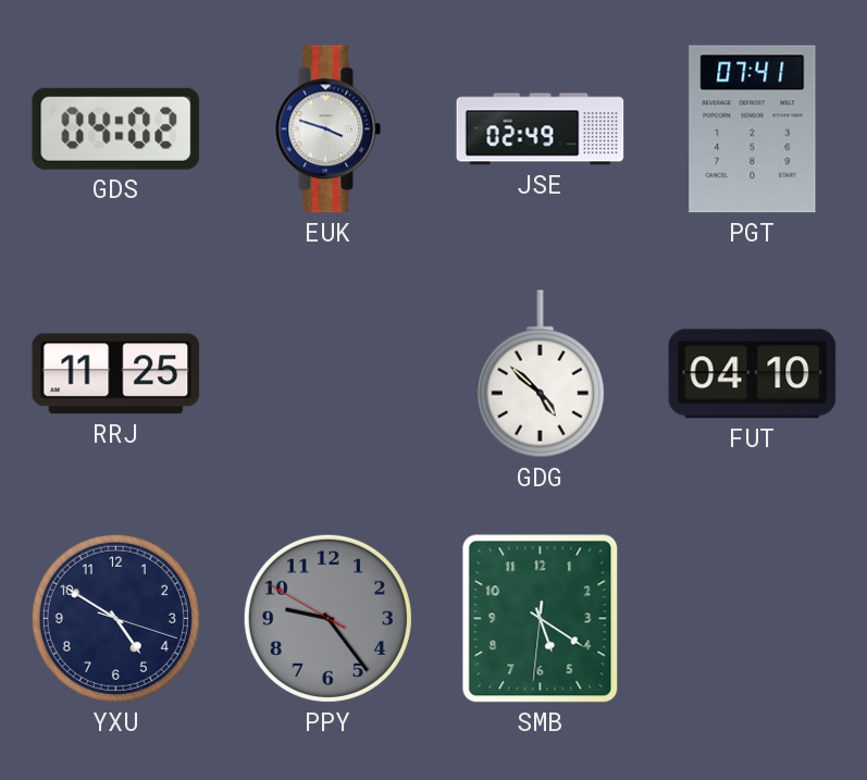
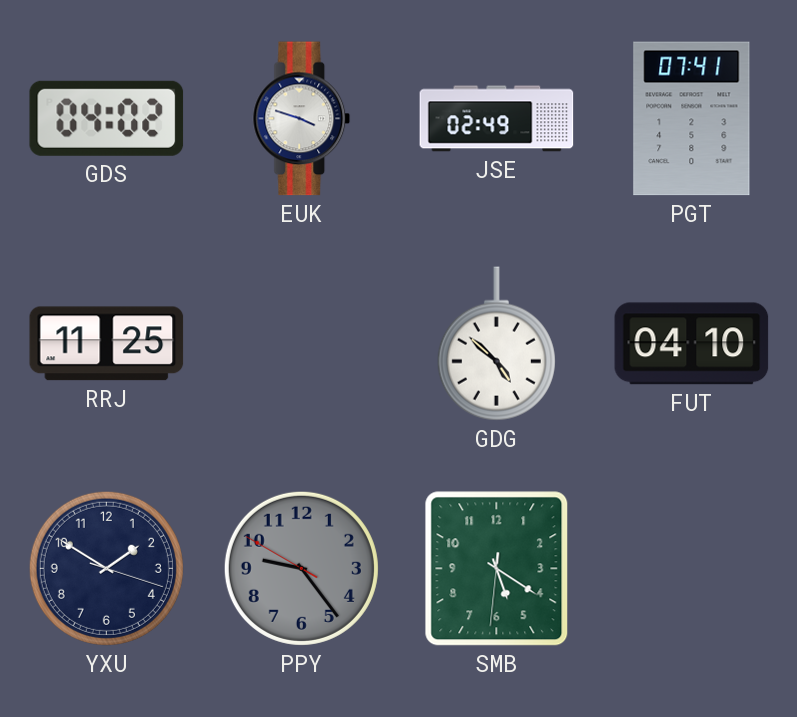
YXU: 4:50 -> 1:50 (106, 568)
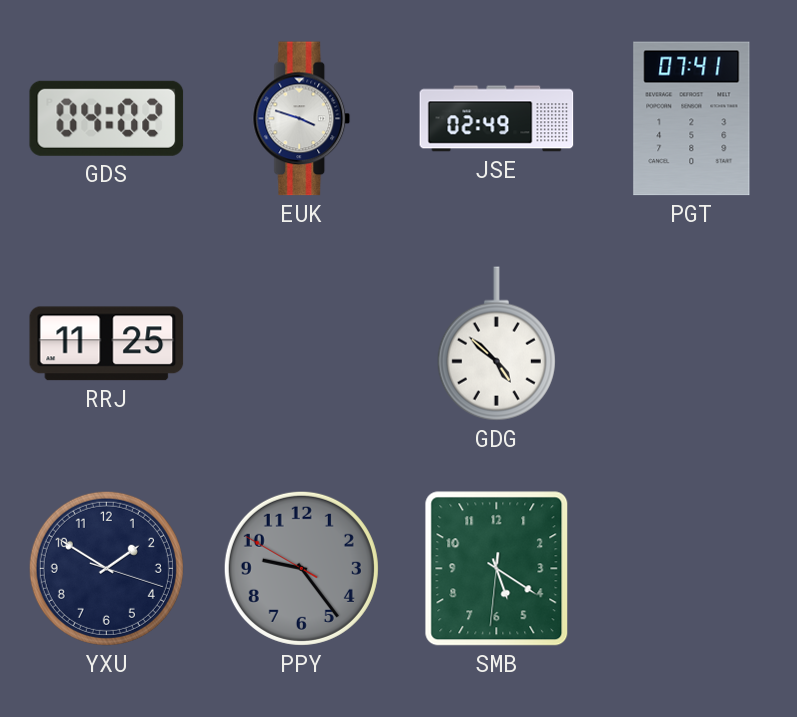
FUT: 04:10 -> none (692, 344)
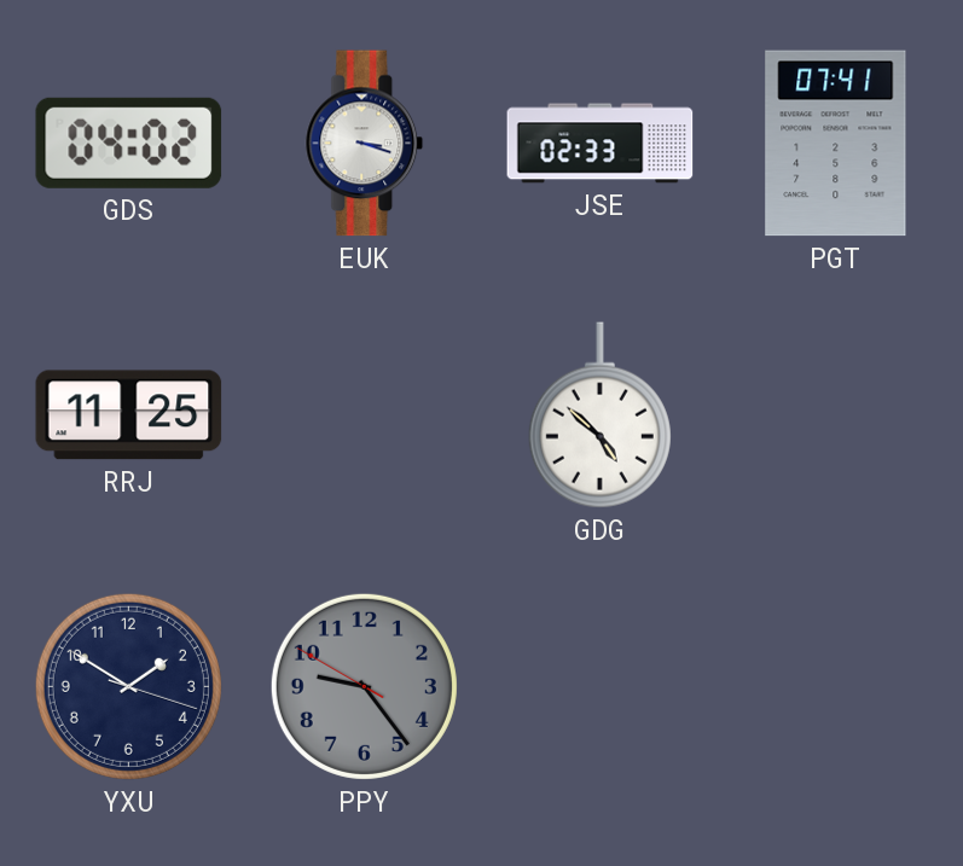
EUK: 3:48 -> 3:18 (365, 144)
JSE: 02:49 -> 02:33 (601, 144)
SMB: 5:20 -> none (497, 569)
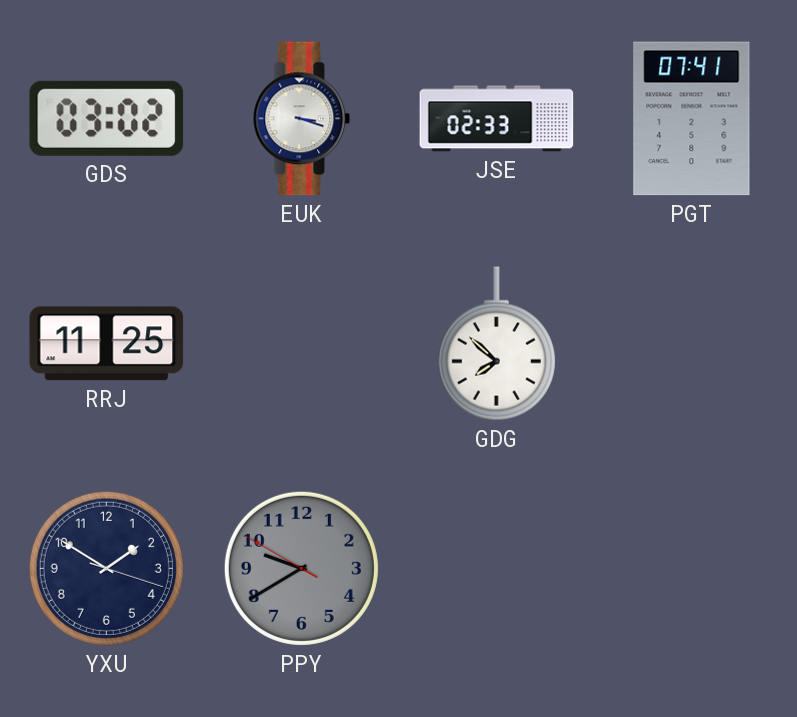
GDS: 04:02 -> 03:02 (107, 118)
GDG: 4:52 -> 7:52 (496, 344)
PPY: 9:23 -> 9:39 (301, 568)
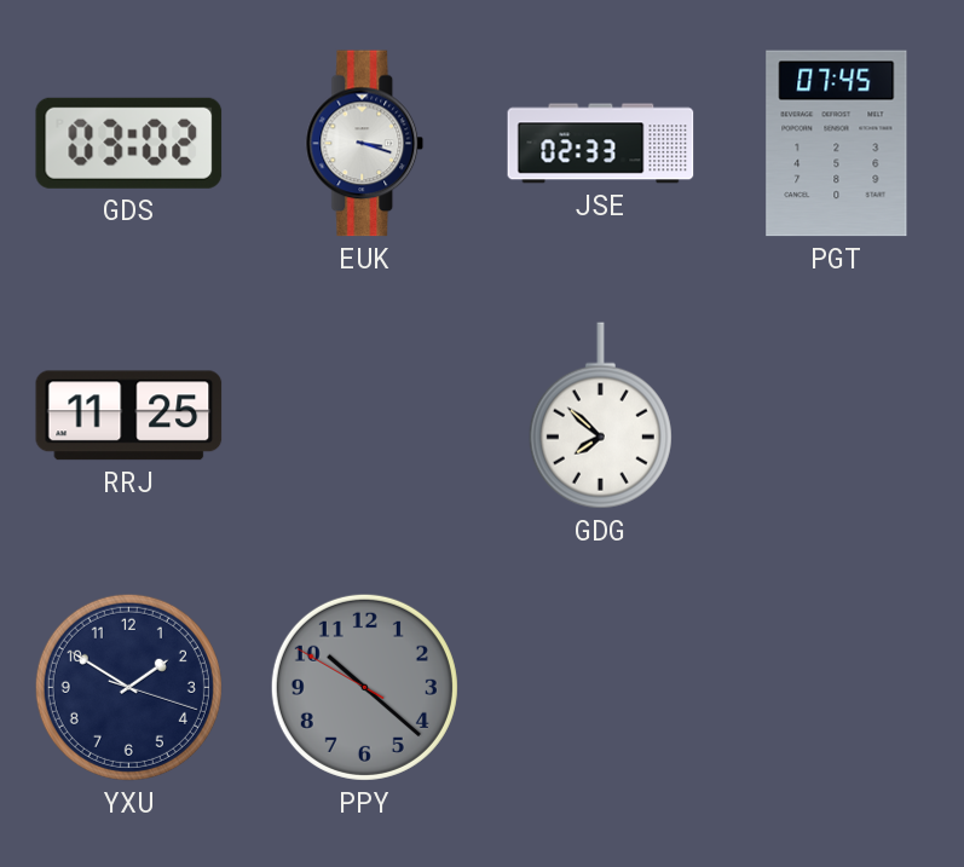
PGT: 07:41 -> 07:45 (837, 144)
PPY: 9:39 -> 10:21 (364, 687)
